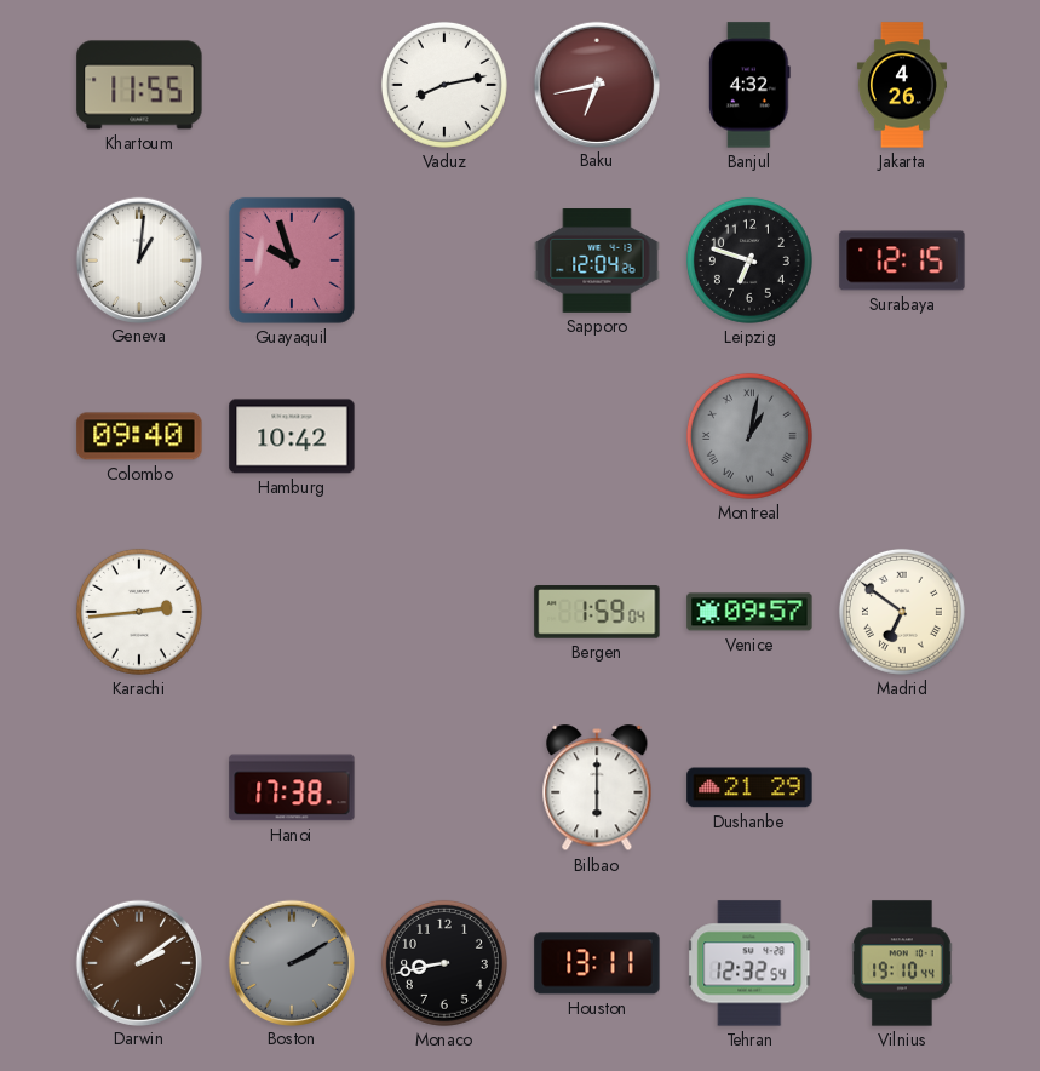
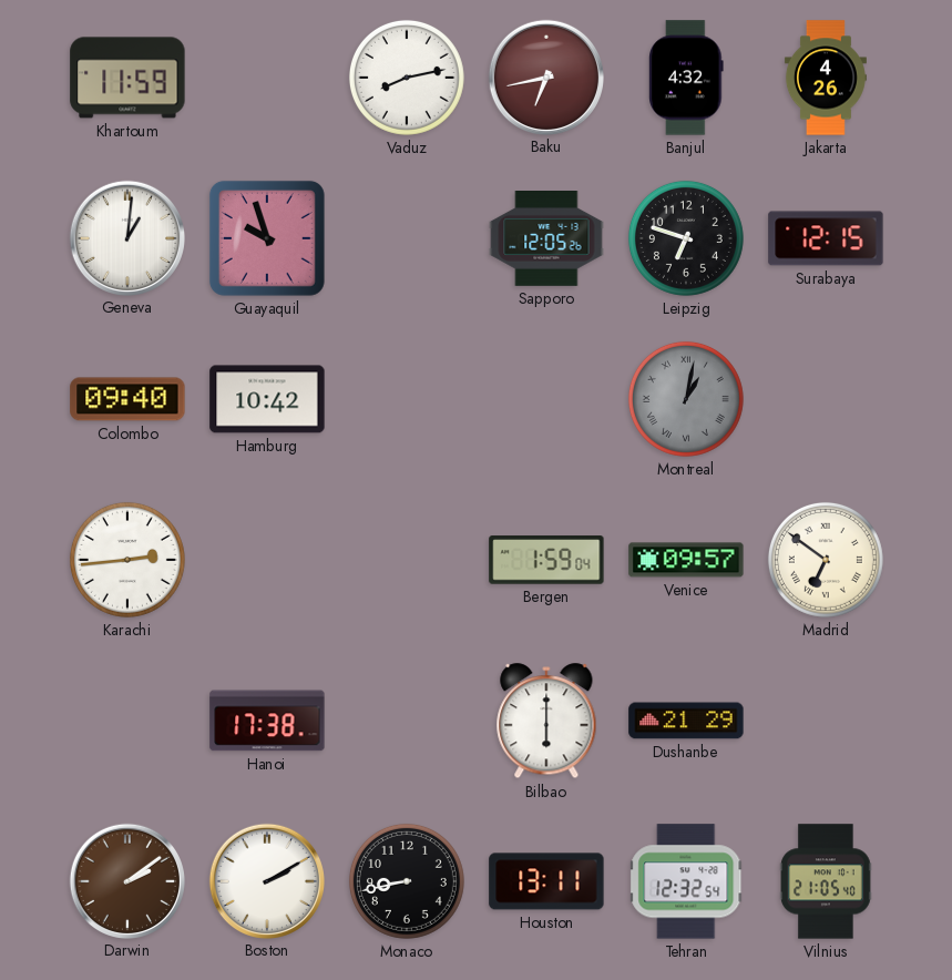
Khartoum: 11:55 -> 11:59 (127, 78)
Sapporo: 12:04 -> 12:05 (546, 239)
Boston dial: grey -> white (266, 880)
Vilnius: 19:10 -> 21:05 (826, 881)
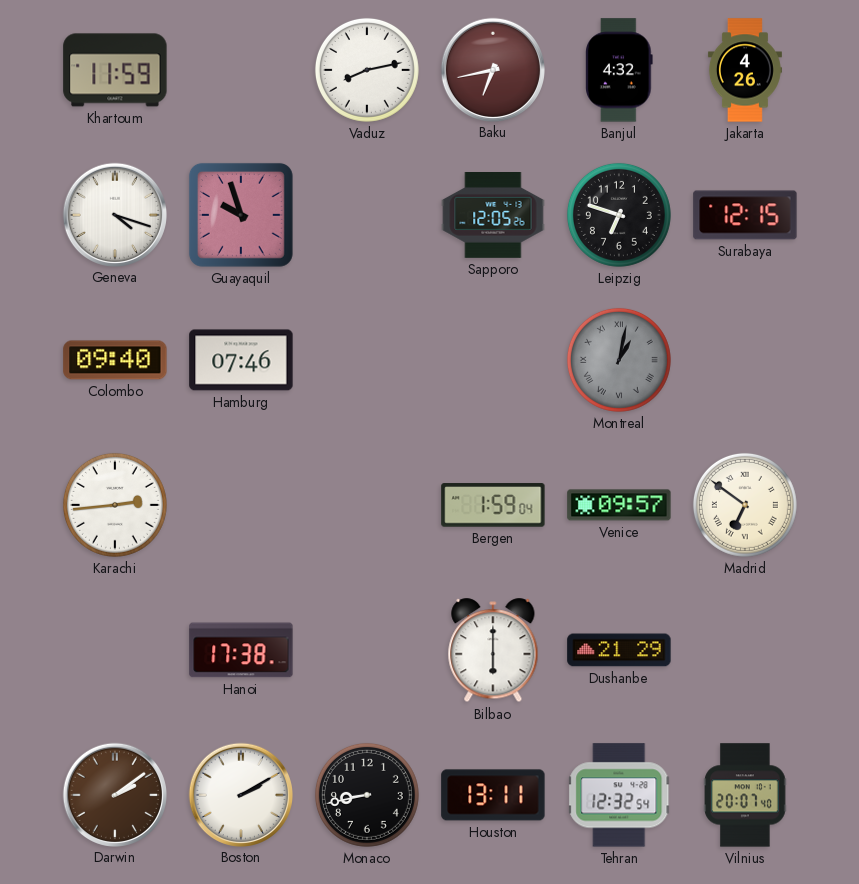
Geneva: 1:01 -> 4:18 (114, 214)
Hamburg: 10:42 -> 07:46 (241, 360)
Vilnius: 21:05 -> 20:07 (745, 795)
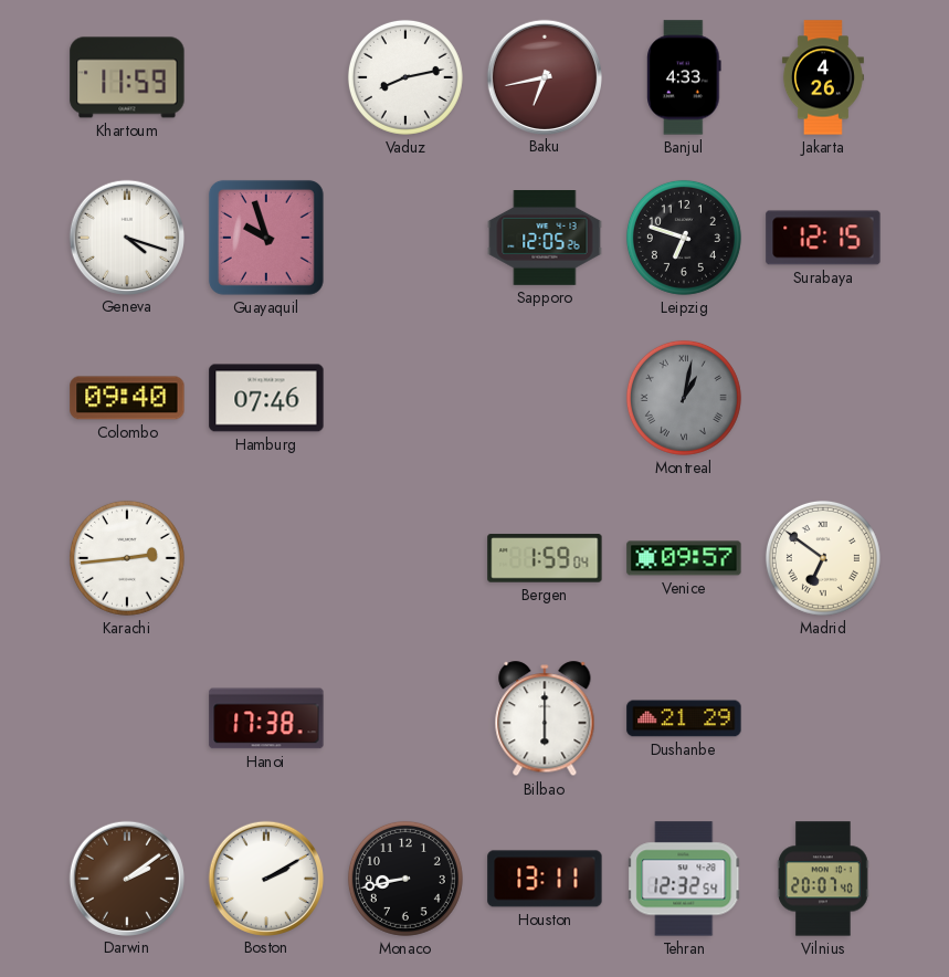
Banjul: 4:32 -> 4:33 (684, 77)
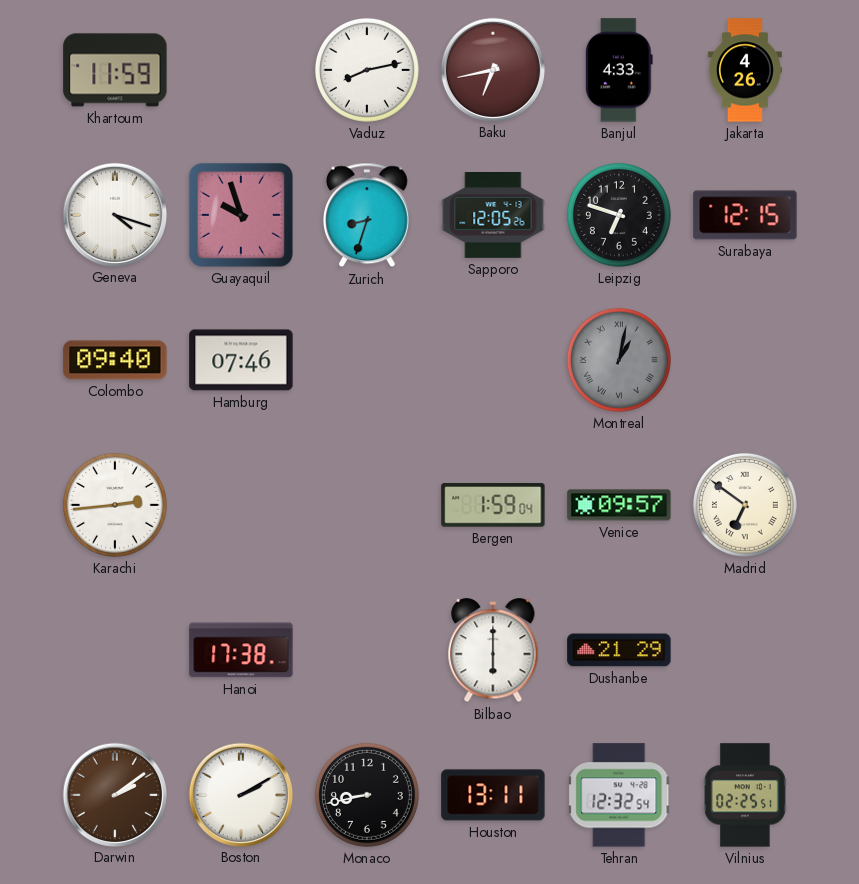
Zurich: none -> 8:33 (367, 215)
Vilnius: 20:07 -> 02:25 (745, 795)
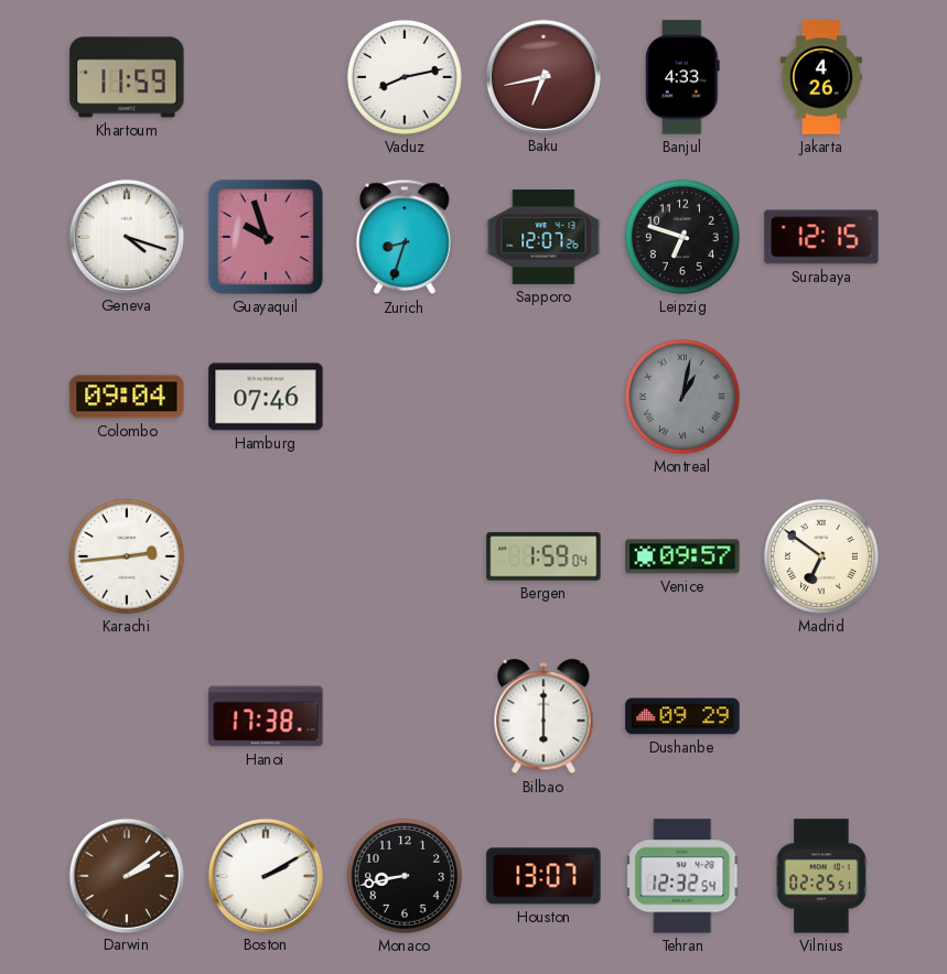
Sapporo: 12:05 -> 12:07 (544, 238)
Colombo: 09:40 -> 09:04 (127, 397)
Dushanbe: 21:29 -> 09:29 (682, 716)
Houston: 13:11 -> 13:07 (544, 876)
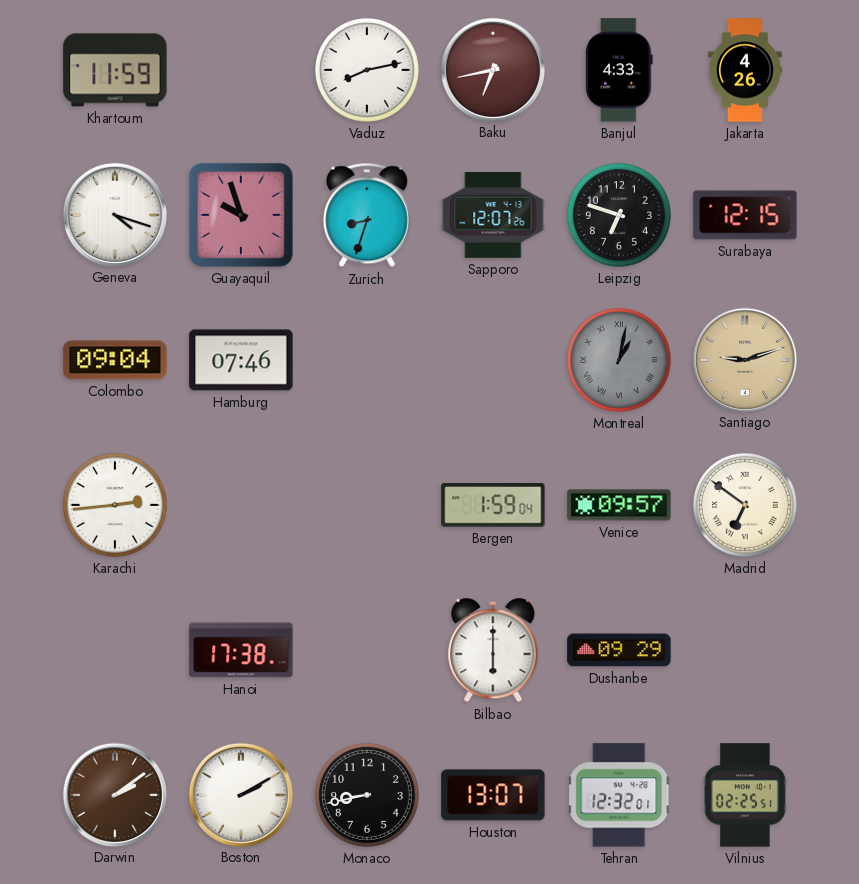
Santiago: none -> 9:12 (744, 359)
Tehran: 12:32:54 -> 12:32:01 (620, 795)
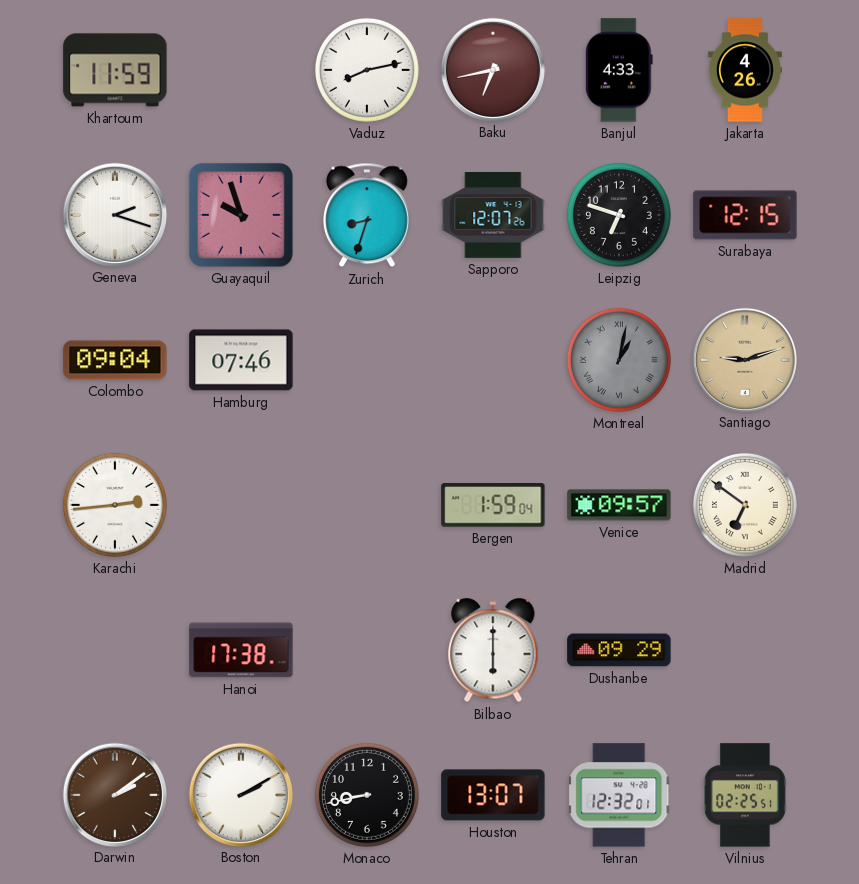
Geneva: 4:18 -> 2:18 (114, 214)
